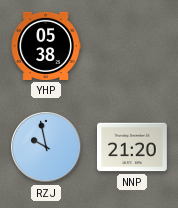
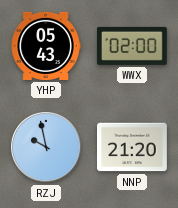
YHP: 05:38 -> 05:43 (46, 46)
WWX: none -> 02:00 (132, 46)
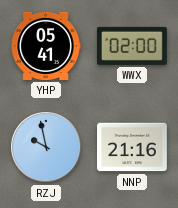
YHP: 05:43 -> 05:41 (46, 46)
NNP: 21:20 -> 21:16 (133, 147)
